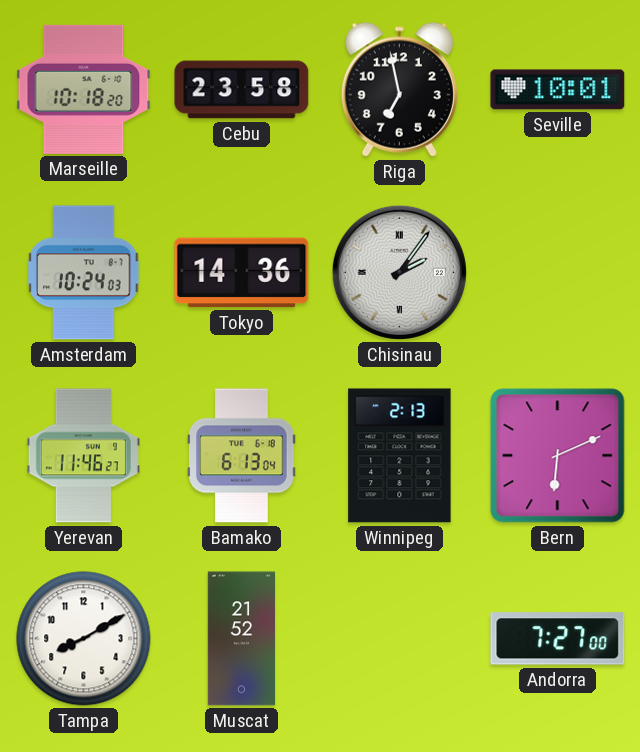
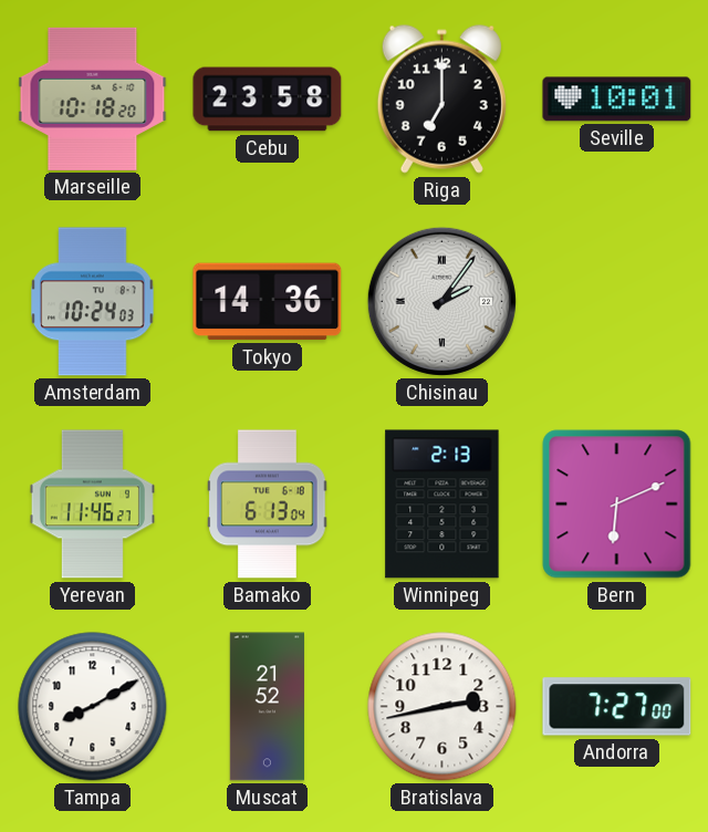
Riga: 6:58 -> 7:00 (441, 98)
Bratislava: none -> 2:43 (442, 707)
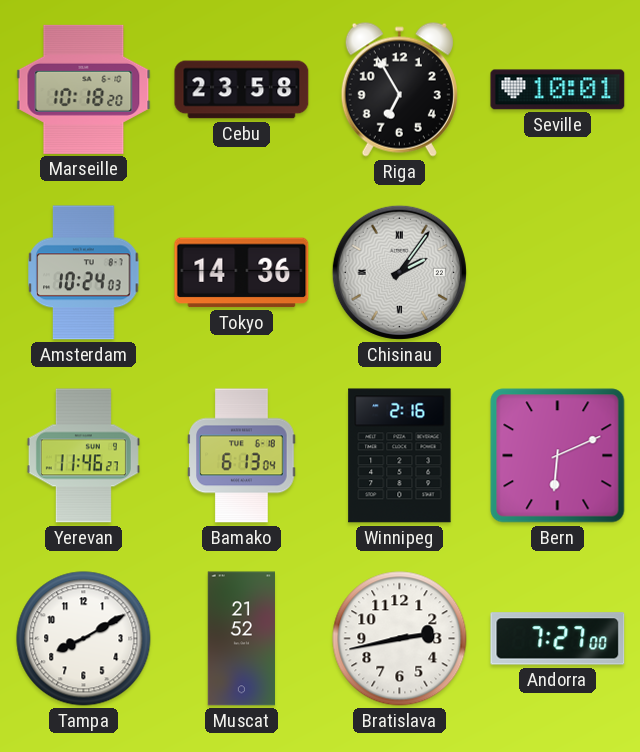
Riga: 7:00 -> 6:55 (399, 89)
Winnipeg: 2:13 -> 2:16 (400, 456)
